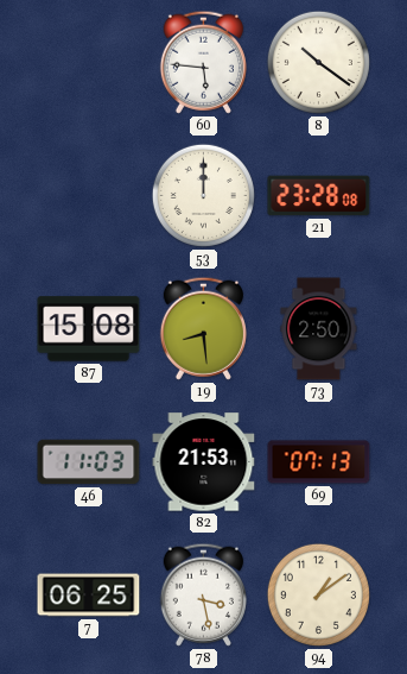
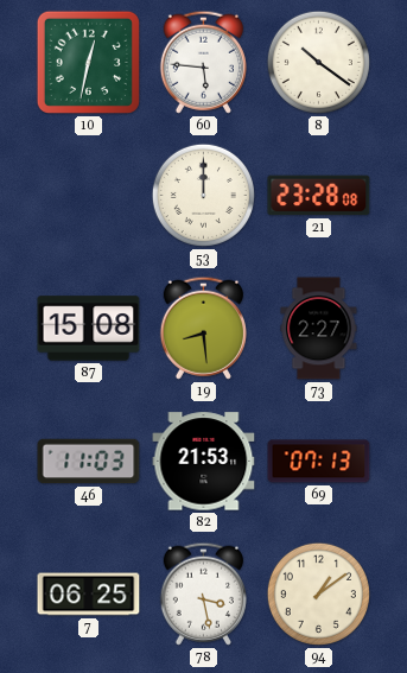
10: none -> 12:32 (88, 62)
73: 2:50 -> 2:27 (319, 329)
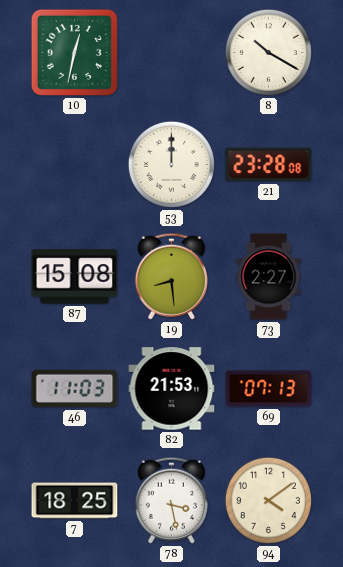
60: 5:46 -> none (203, 62)
8: 10:21 -> 10:20 (268, 52)
7: 06:25 -> 18:25 (75, 501)
94: 1:09 -> 4:09 (268, 500)
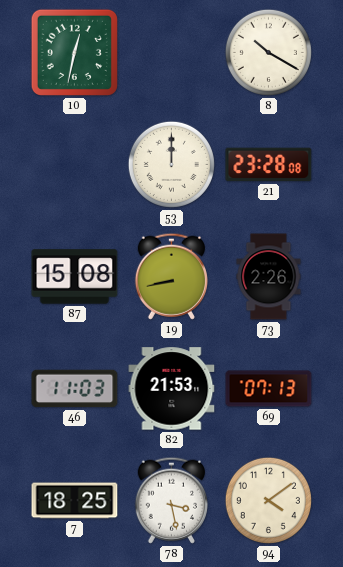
19: 8:29 -> 8:43 (171, 276)
73: 2:27 -> 2:26 (269, 277)
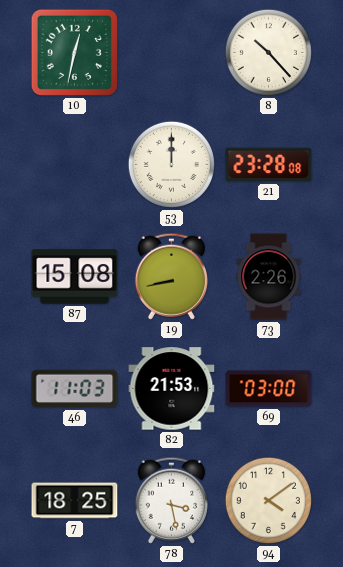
8: 10:20 -> 10:23 (268, 52)
69: 07:13 -> 03:00 (269, 389)
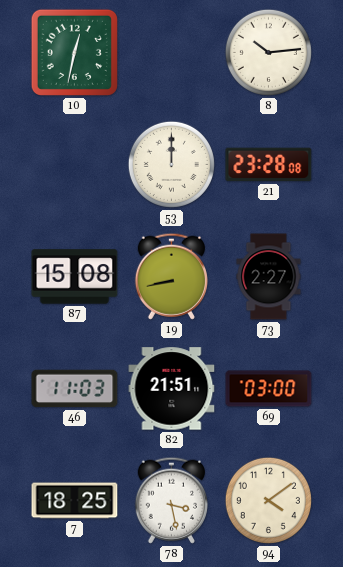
8: 10:23 -> 10:14 (268, 52)
73: 2:26 -> 2:27 (269, 277)
82: 21:53 -> 21:51 (172, 389)
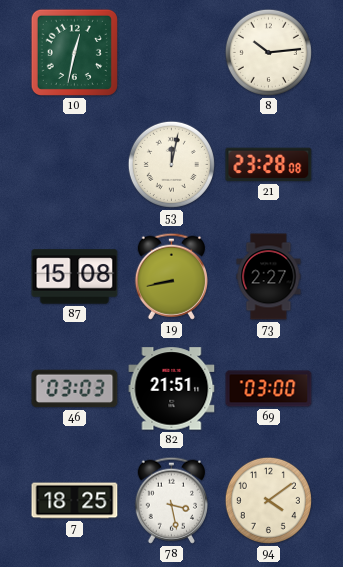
53: 12:00 -> 12:02 (171, 164)
46: 11:03 -> 03:03 (75, 389)
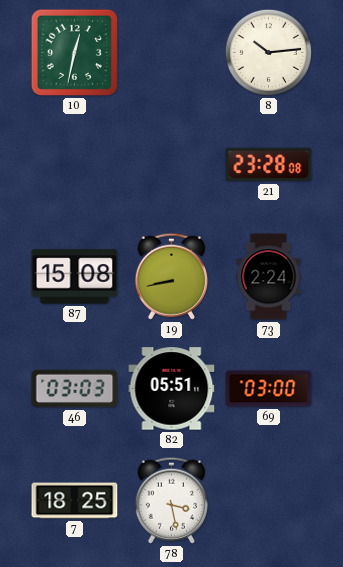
53: 12:02 -> none (171, 164)
73: 2:27 -> 2:24 (269, 277)
82: 21:51 -> 05:51 (172, 389)
94: 4:09 -> none (268, 500)
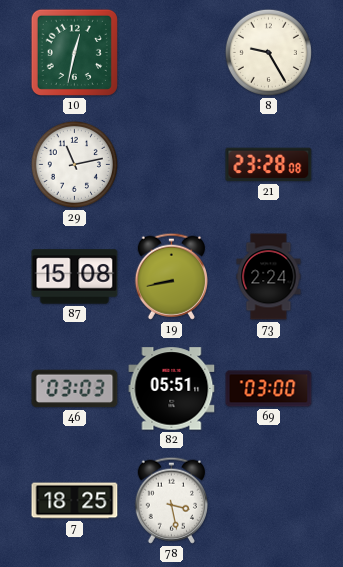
8: 10:14 -> 9:25 (268, 52)
29: none -> 11:13 (74, 164)
